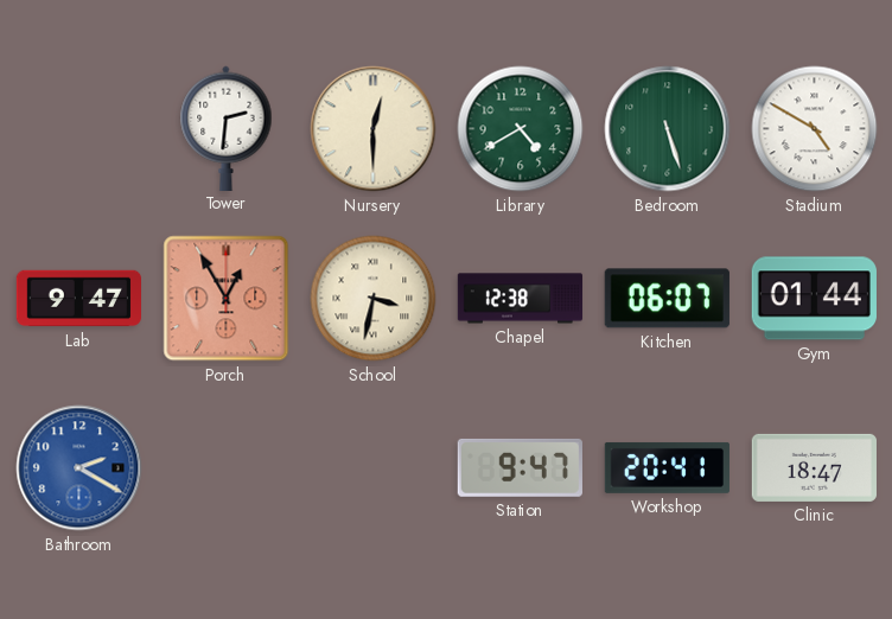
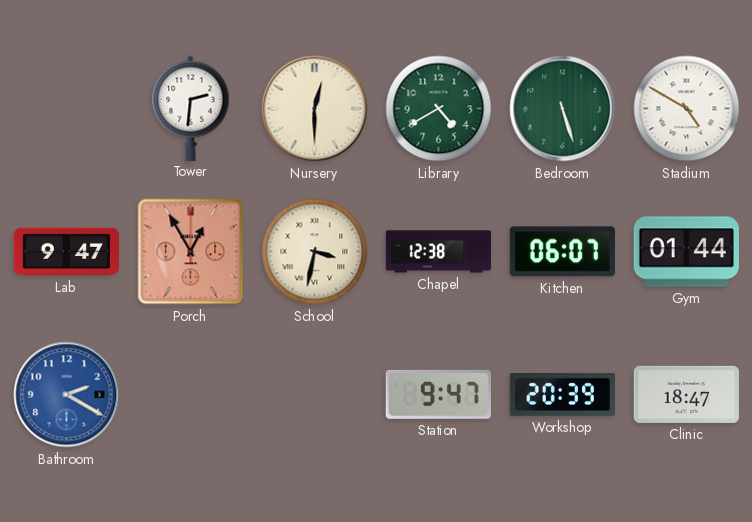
Workshop: 20:41 -> 20:39 (562, 394)
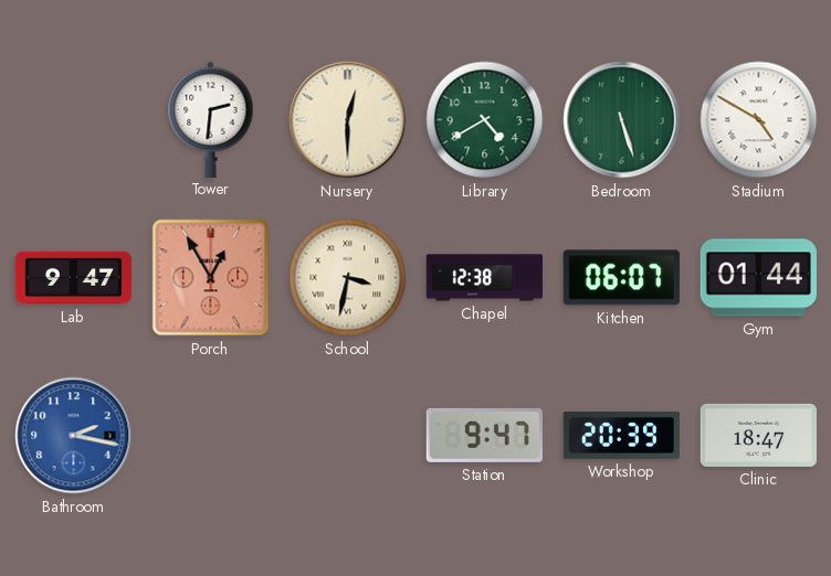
Bathroom: 2:20 -> 2:17 (74, 436)
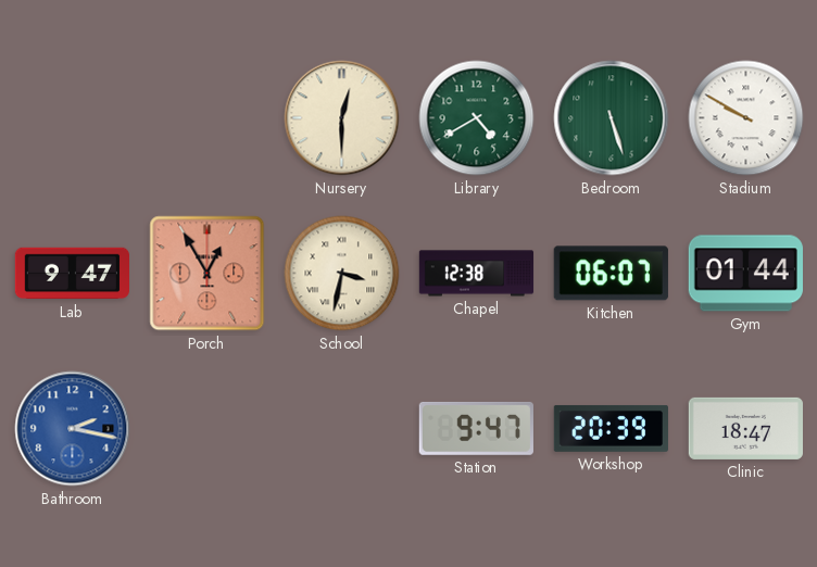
Tower: 2:31 -> none (211, 119)
Stadium: 4:50 -> 9:50 (746, 118)
